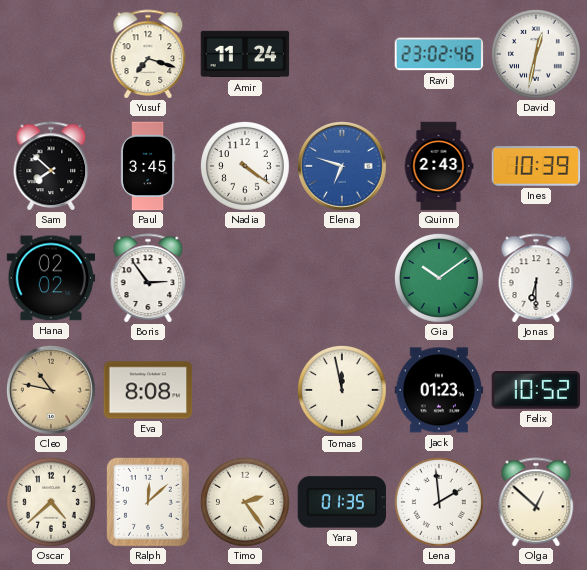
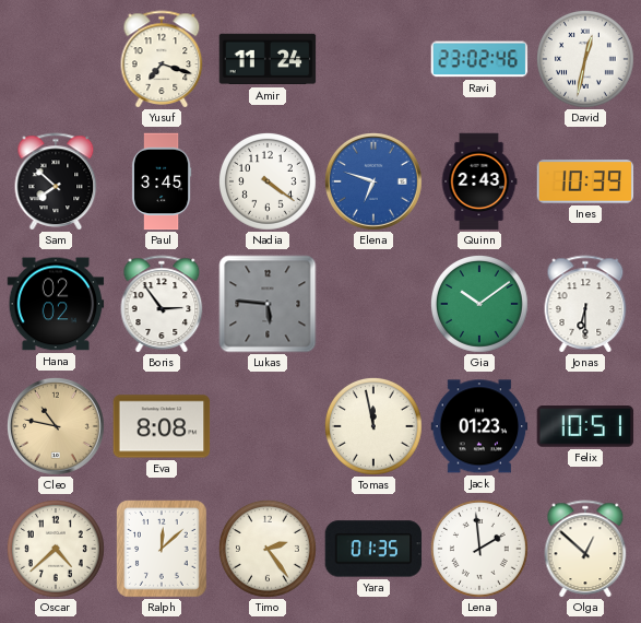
Lukas: none -> 5:46 (268, 304)
Felix: 10:52 -> 10:51 (585, 427)
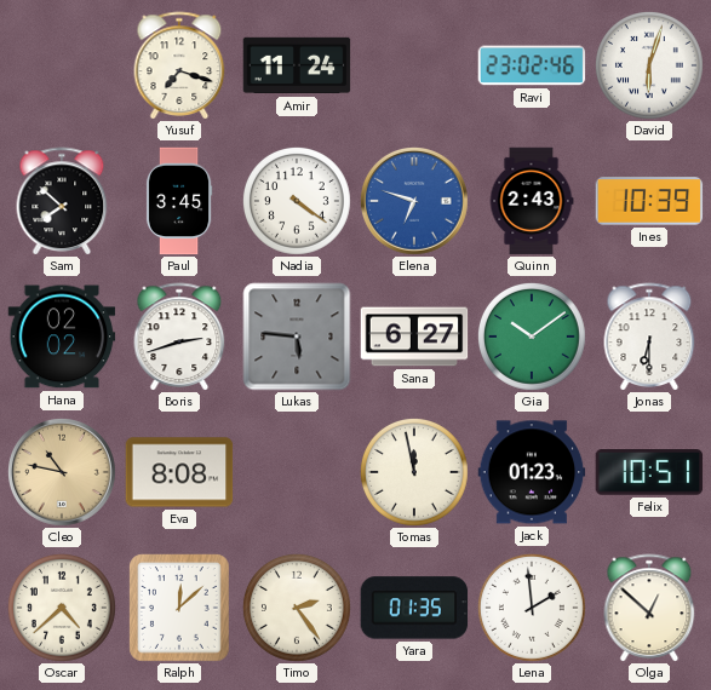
David: 12:32 -> 6:03 (650, 67)
Boris: 2:54 -> 2:42 (179, 337)
Sana: none -> 6:27 (414, 337)
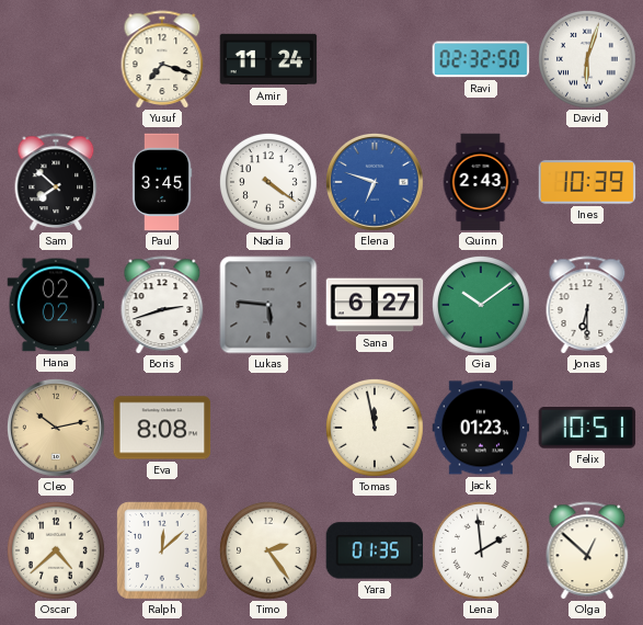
Ravi: 23:02 -> 02:32 (481, 59)
Cleo: 10:47 -> 10:13 (57, 429)
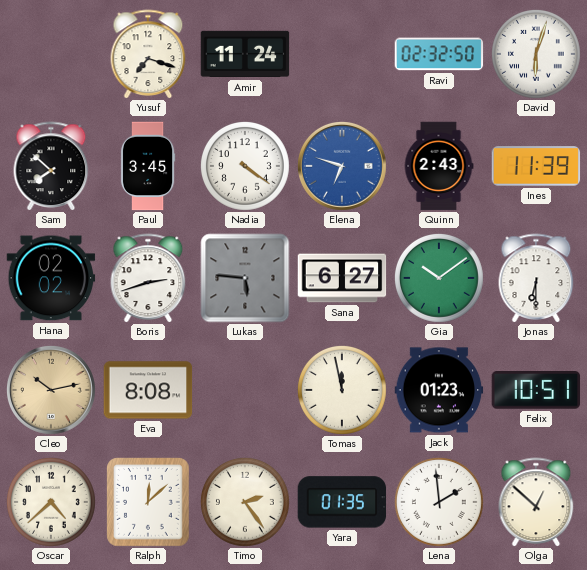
Ines: 10:39 -> 11:39 (536, 166)
